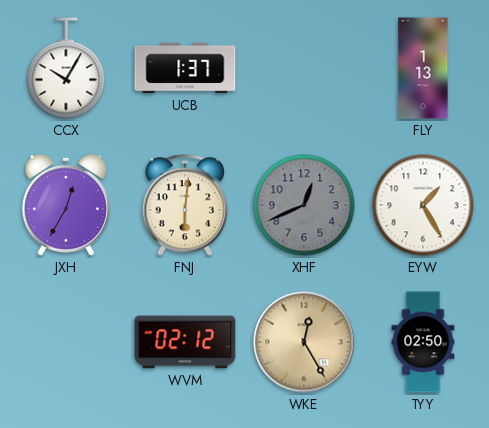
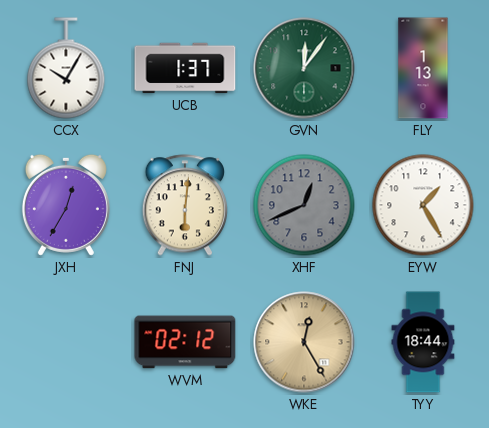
GVN: none -> 12:06 (304, 68)
TYY: 02:50 -> 18:44 (423, 342)
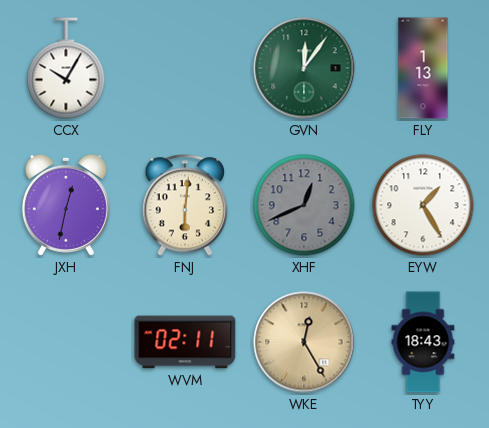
UCB: 1:37 -> none (185, 68)
JXH: 12:35 -> 12:32 (66, 205)
WVM: 02:12 -> 02:11 (185, 342)
TYY: 18:44 -> 18:43 (423, 342)
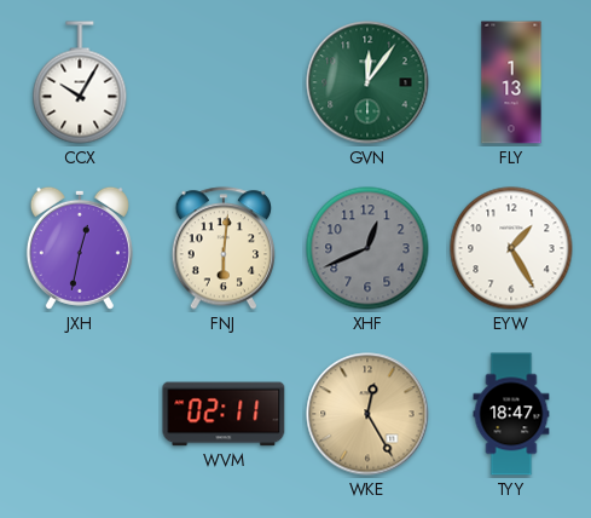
TYY: 18:43 -> 18:47 (511, 414)
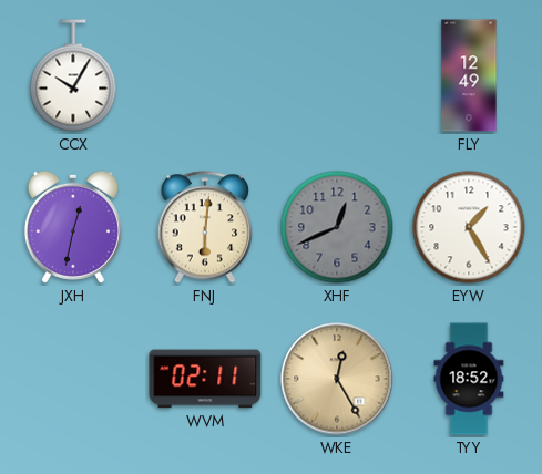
GVN: 12:06 -> none (367, 82)
FLY: 1:13 -> 12:49 (469, 75)
TYY: 18:47 -> 18:52 (469, 379)
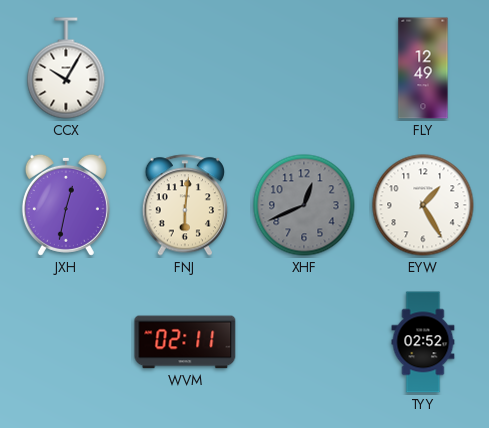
WKE: 12:25 -> none (337, 379)
TYY: 18:52 -> 02:52 (423, 342)
